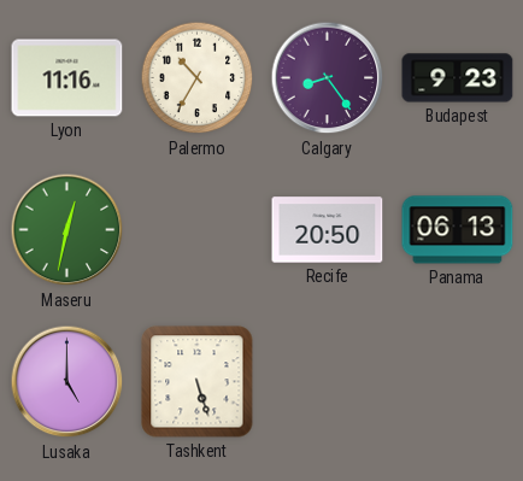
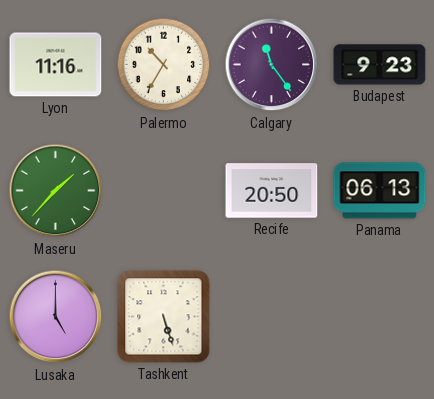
Calgary: 8:24 -> 11:24 (272, 65)
Maseru: 12:32 -> 1:37 (56, 191)
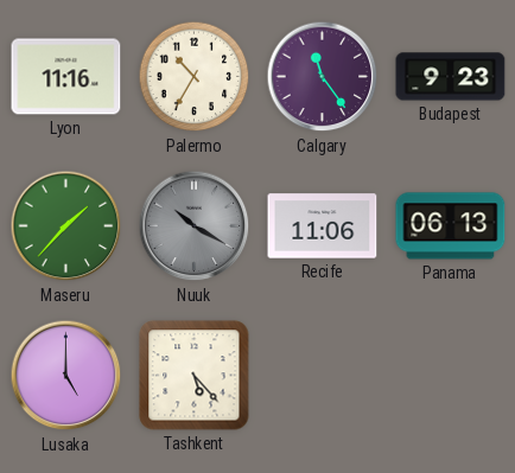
Nuuk: none -> 10:20 (195, 226)
Recife: 20:50 -> 11:06 (323, 226)
Tashkent: 5:27 -> 5:23 (195, 376)
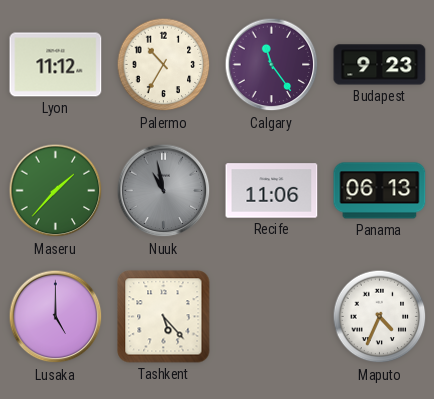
Lyon: 11:16 -> 11:12 (56, 65)
Nuuk: 10:20 -> 10:58 (164, 191)
Maputo: none -> 4:34 (380, 317)
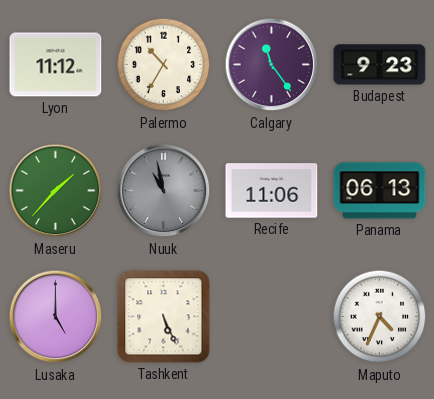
Tashkent: 5:23 -> 5:26 (164, 317)
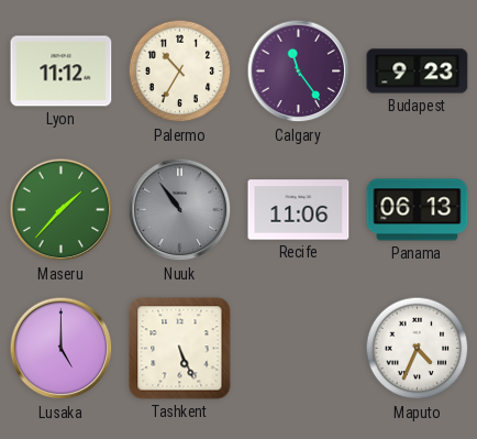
Nuuk: 10:58 -> 10:54 (180, 210)
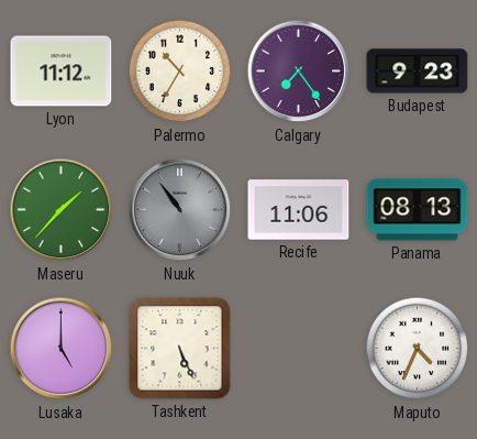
Calgary: 11:24 -> 7:24 (299, 72)
Panama: 06:13 -> 08:13 (418, 210)
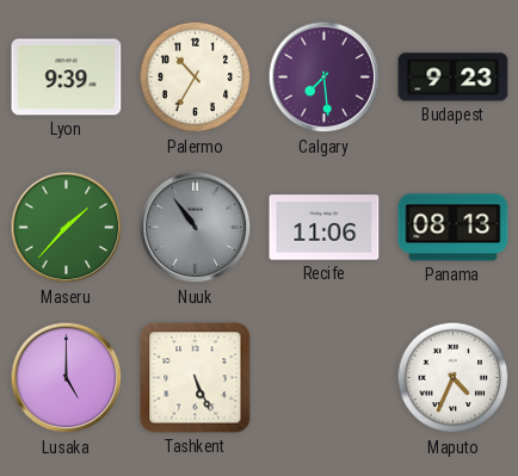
Lyon: 11:12 -> 9:39 (67, 78)
Calgary: 7:24 -> 7:29 (325, 78)
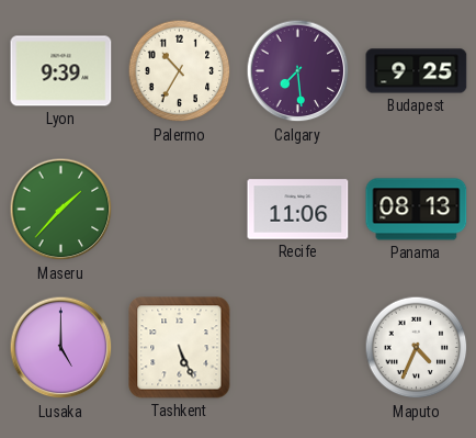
Budapest: 9:23 -> 9:25 (417, 71)
Nuuk: 10:54 -> none (196, 228)
